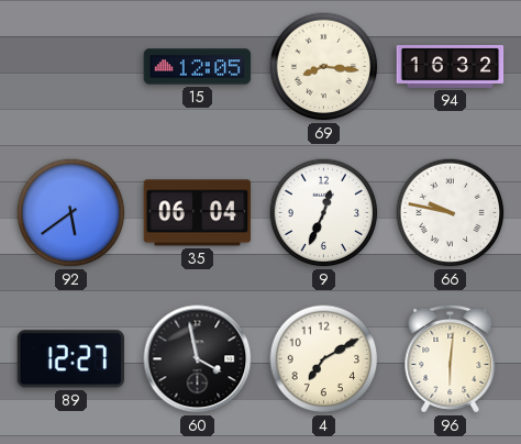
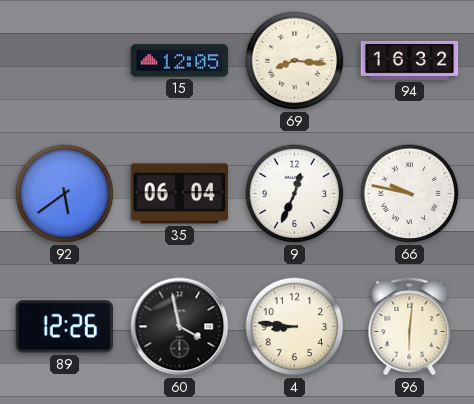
89: 12:27 -> 12:26 (64, 327)
4: 7:10 -> 8:46 (295, 327)
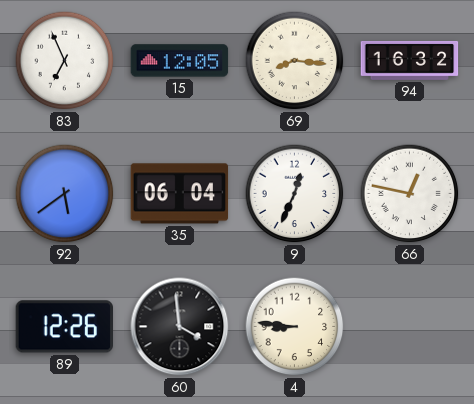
83: none -> 6:56 (65, 61)
66: 9:47 -> 12:47 (410, 194)
60: 3:58 -> 3:59 (180, 327)
96: 6:01 -> none (410, 326)
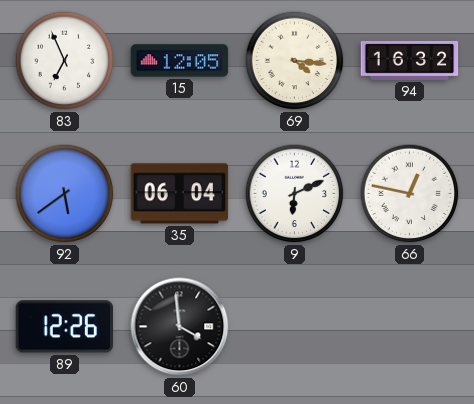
69: 8:16 -> 4:16 (295, 61)
9: 12:34 -> 6:11 (295, 194)
4: 8:46 -> none (295, 327)
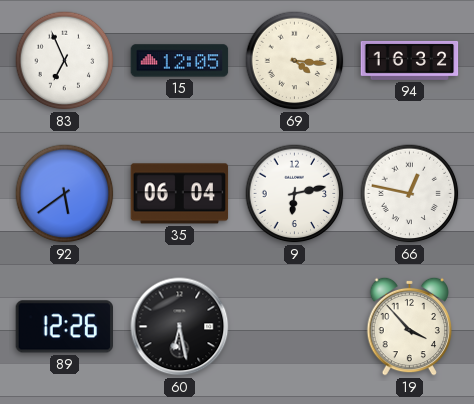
9: 6:11 -> 6:13 (295, 194)
60: 3:59 -> 6:28 (180, 327)
19: none -> 3:53 (410, 326)
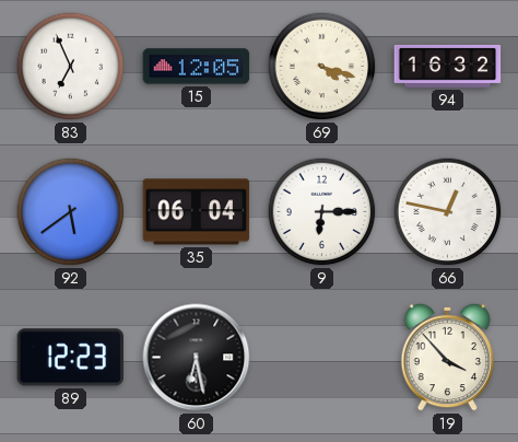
69: 4:16 -> 4:18 (322, 67)
9: 6:13 -> 6:15 (322, 212)
89: 12:26 -> 12:23 (70, 358)
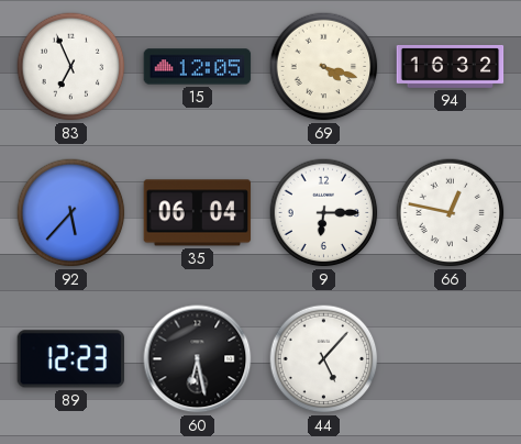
92: 5:39 -> 5:37 (71, 213)
44: none -> 5:07 (324, 359)
19: 3:53 -> none (448, 357)
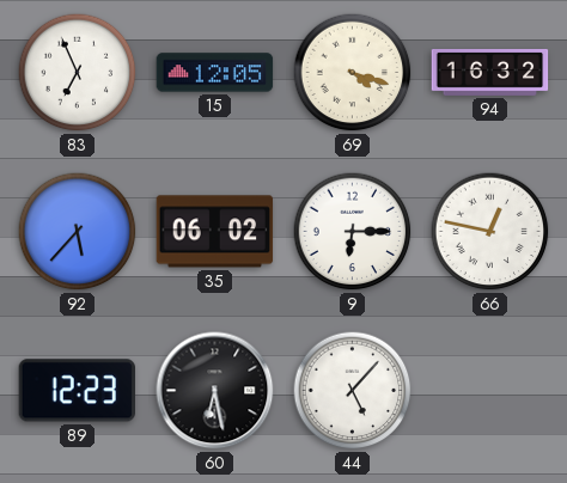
35: 06:04 -> 06:02 (215, 232)
